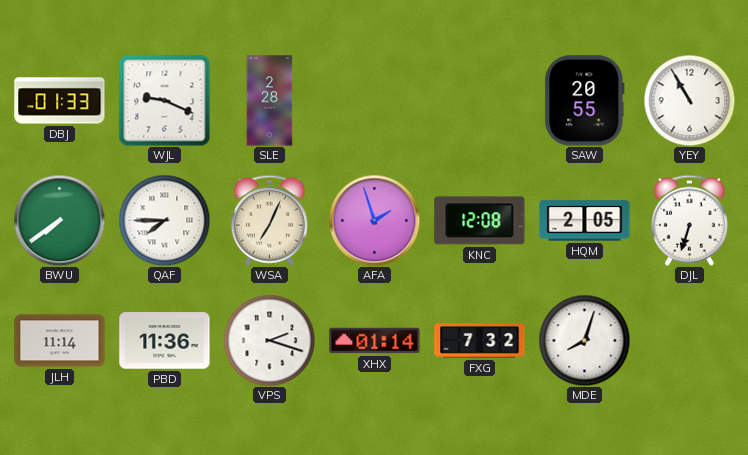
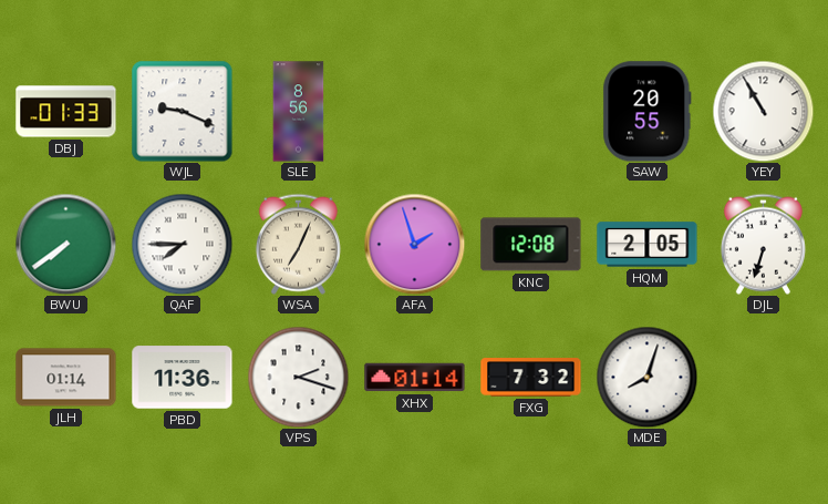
SLE: 2:28 -> 8:56 (299, 112)
JLH: 11:14 -> 01:14 (66, 378)
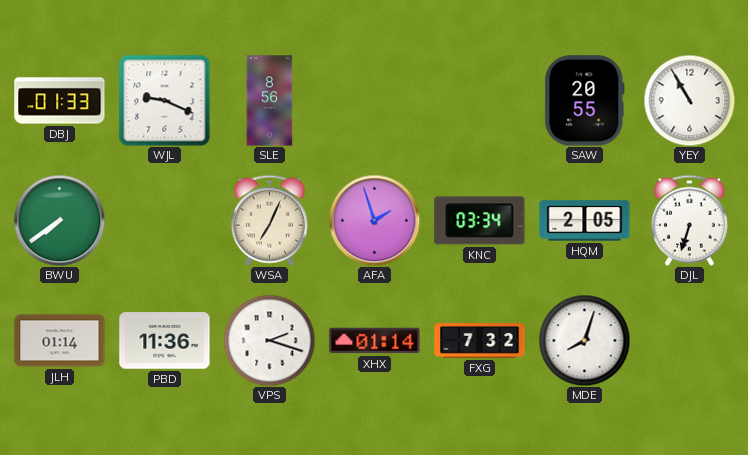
QAF: 7:45 -> none (182, 244)
KNC: 12:08 -> 03:34 (480, 221)
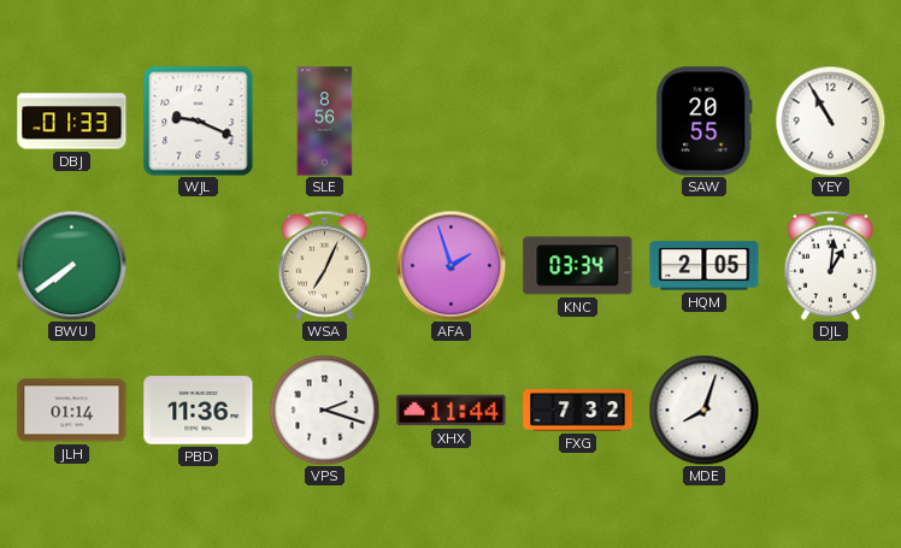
DJL: 6:33 -> 1:01 (830, 265)
XHX: 01:14 -> 11:44 (452, 411)
